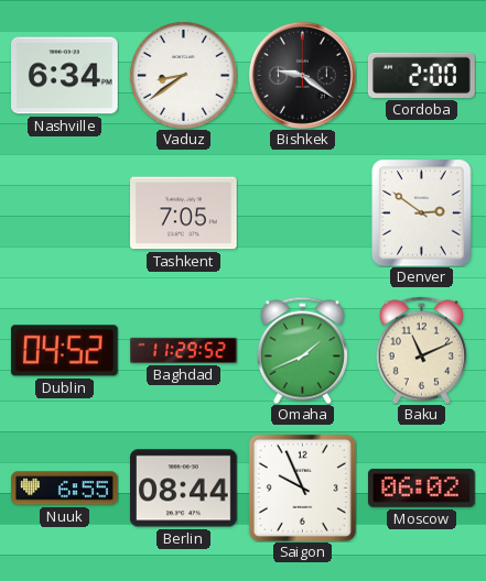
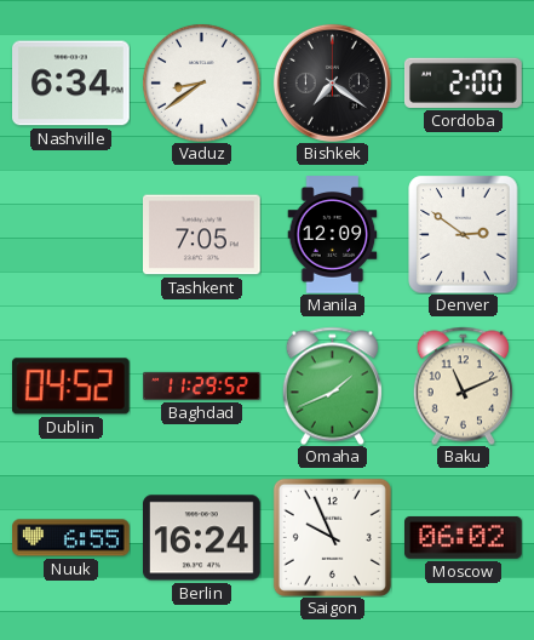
Bishkek: 9:21 -> 7:21 (332, 82)
Manila: none -> 12:09 (333, 235)
Berlin: 08:44 -> 16:24 (202, 538)
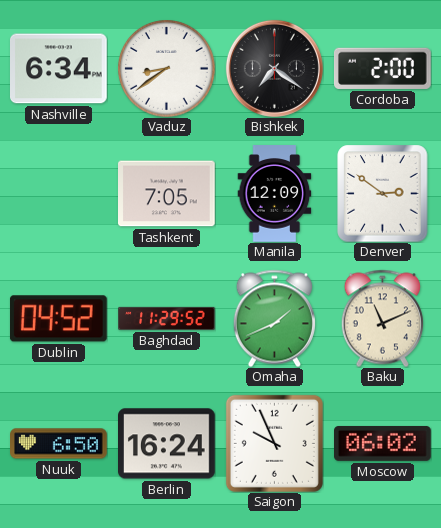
Nuuk: 6:55 -> 6:50 (59, 444)
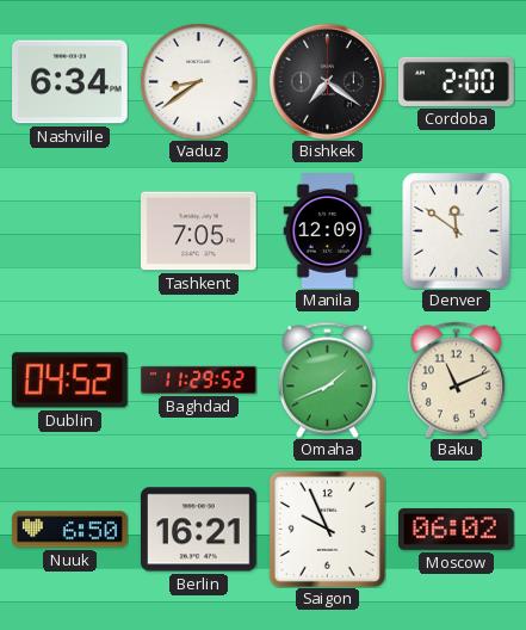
Denver: 2:51 -> 11:51 (457, 230)
Berlin: 16:24 -> 16:21 (199, 530)
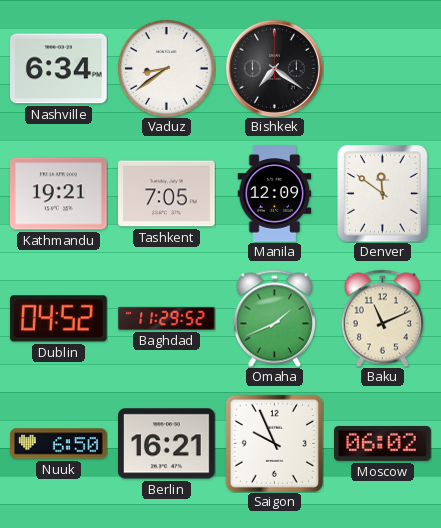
Cordoba: 2:00 -> none (457, 81)
Kathmandu: none -> 19:21 (59, 194)
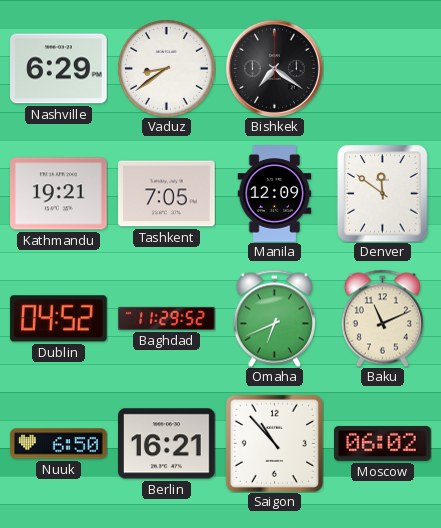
Nashville: 6:34 -> 6:29 (59, 69)
Omaha: 1:41 -> 6:41 (274, 318)
Saigon: 9:56 -> 10:53 (274, 443)
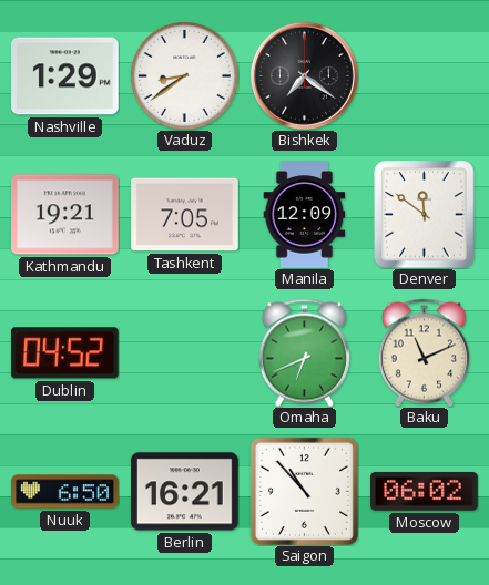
Nashville: 6:29 -> 1:29 (65, 76)
Baghdad: 11:29 -> none (167, 318)
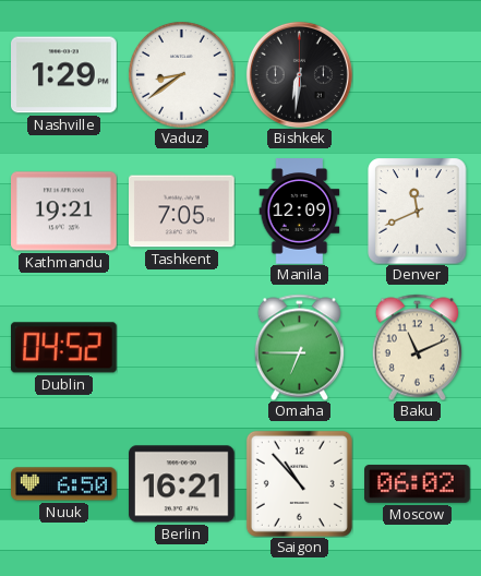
Bishkek: 7:21 -> 6:31 (299, 74)
Denver: 11:51 -> 11:41 (418, 211)
Omaha: 6:41 -> 6:45 (299, 347)
